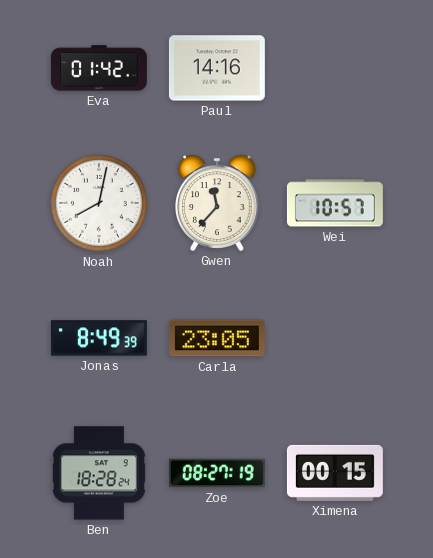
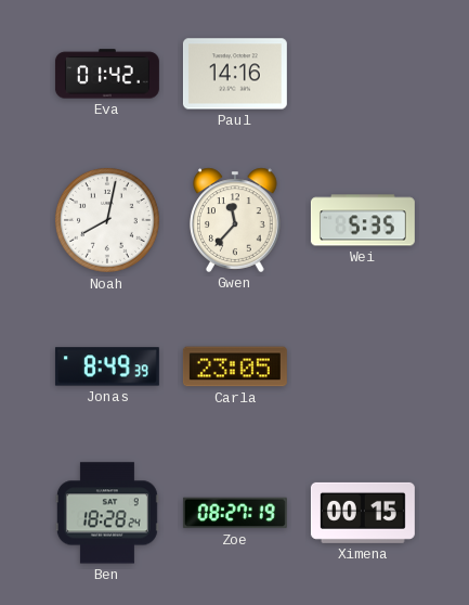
Wei: 10:57 -> 5:35 (363, 220)
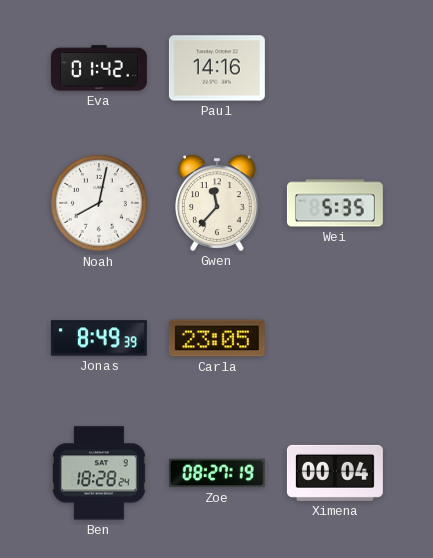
Ximena: 00:15 -> 00:04 (335, 473)
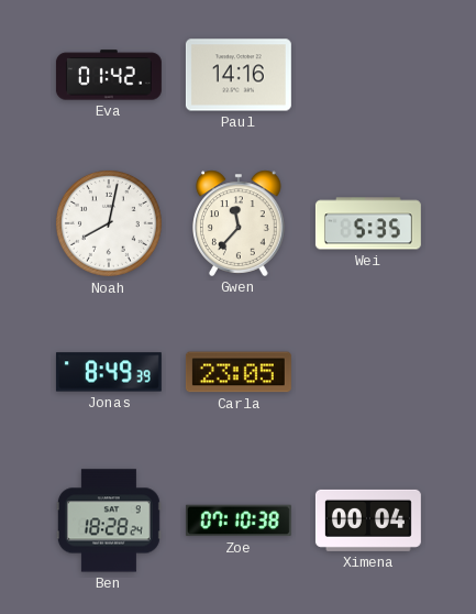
Zoe: 08:27 -> 07:10 (239, 520)
